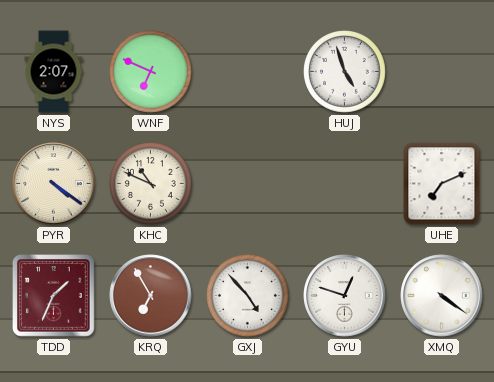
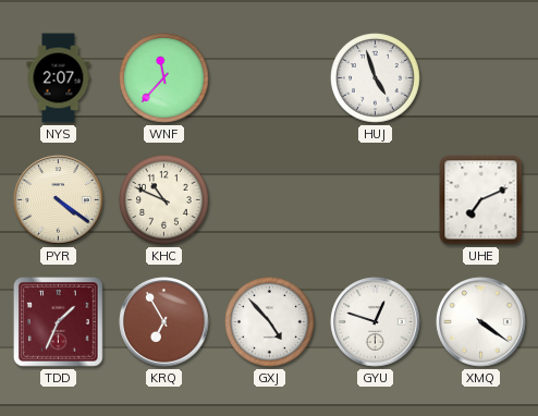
WNF: 6:49 -> 11:37 (164, 78)
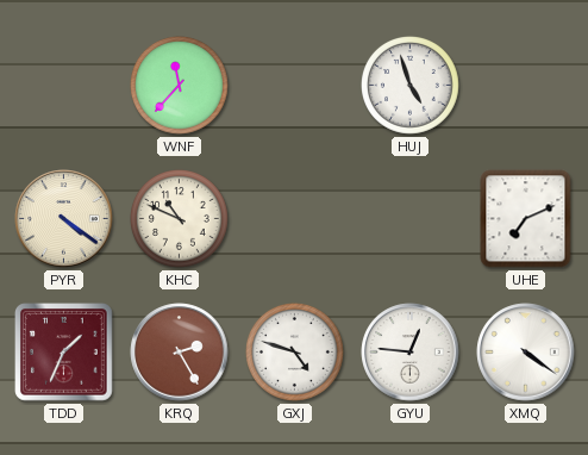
NYS: 2:07 -> none (59, 78)
KRQ: 6:55 -> 2:25 (180, 353)
GXJ: 4:53 -> 4:48 (295, 353)
GYU: 12:48 -> 12:46 (411, 353)
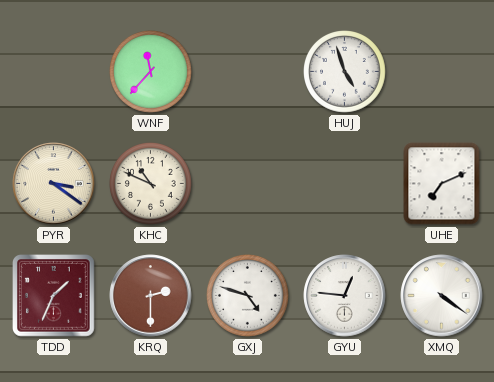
PYR: 4:21 -> 3:21 (54, 184)
KRQ: 2:25 -> 2:30 (151, 296)
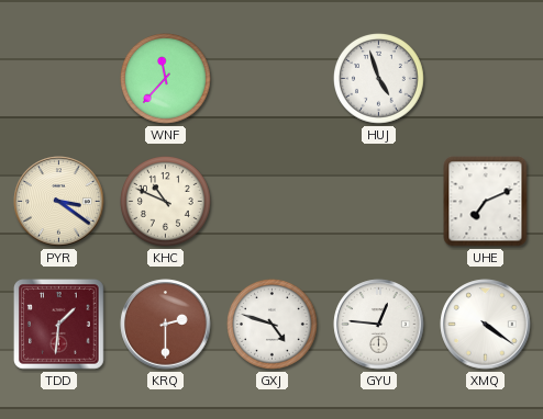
TDD: 1:34 -> 1:31 (59, 325)
